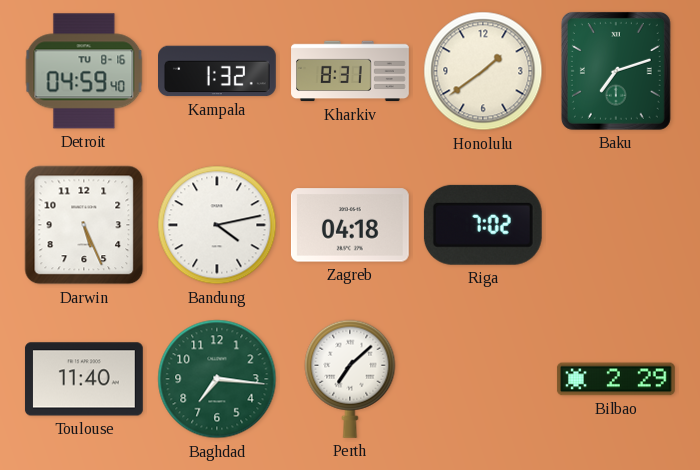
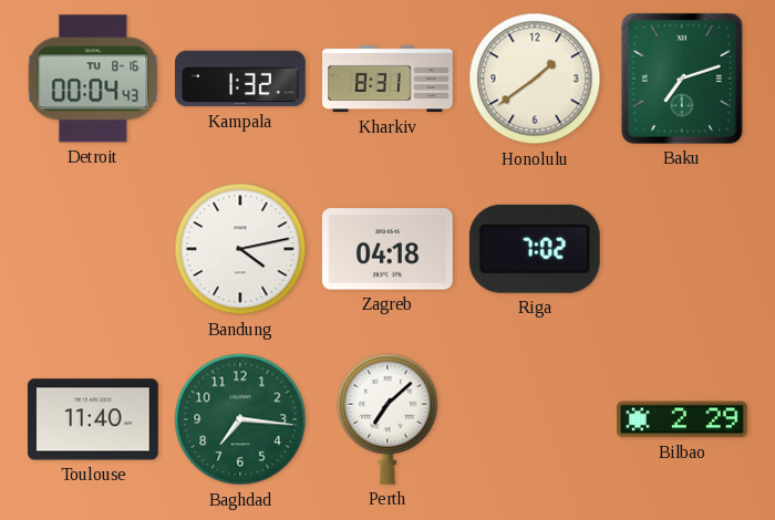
Detroit: 04:59 -> 00:04 (93, 79)
Darwin: 5:26 -> none (84, 225)
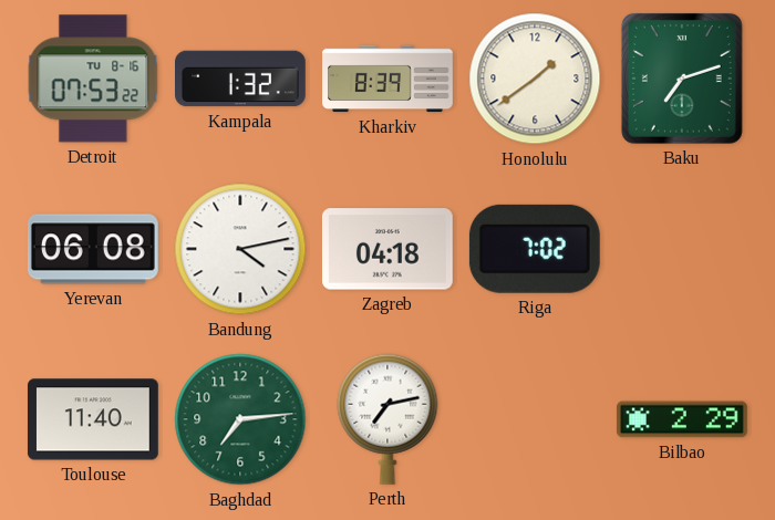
Detroit: 00:04 -> 07:53 (93, 79)
Kharkiv: 8:31 -> 8:39 (387, 79)
Yerevan: none -> 06:08 (93, 249)
Baghdad: 7:16 -> 7:14 (240, 419)
Perth: 7:08 -> 7:13 (387, 419)
